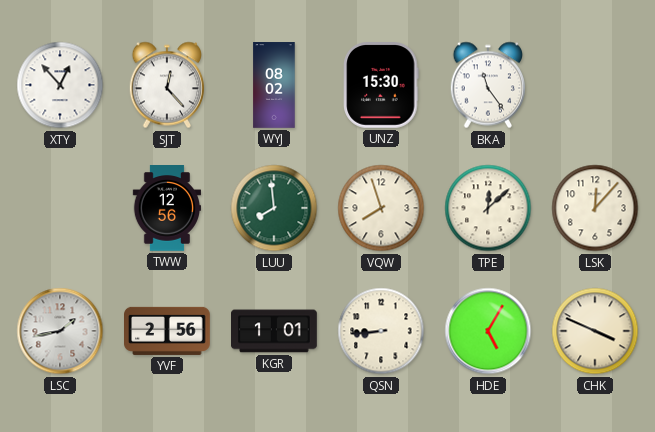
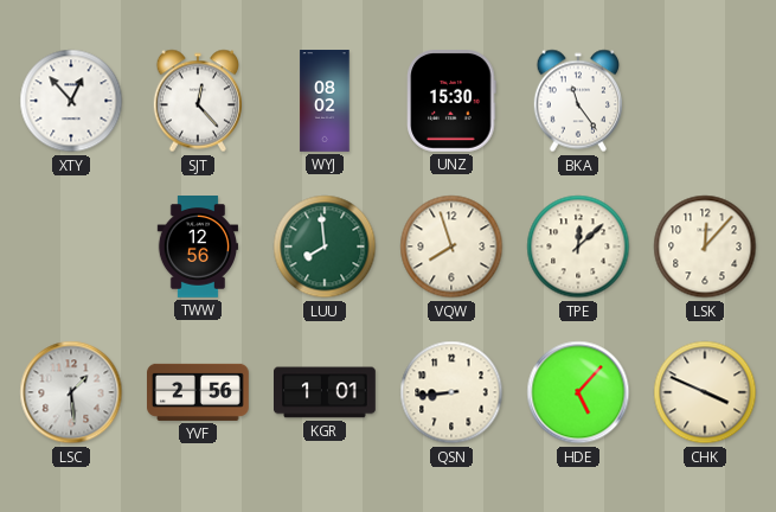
LSC: 1:43 -> 1:29 (71, 392)
HDE: 5:05 -> 5:07 (578, 392)
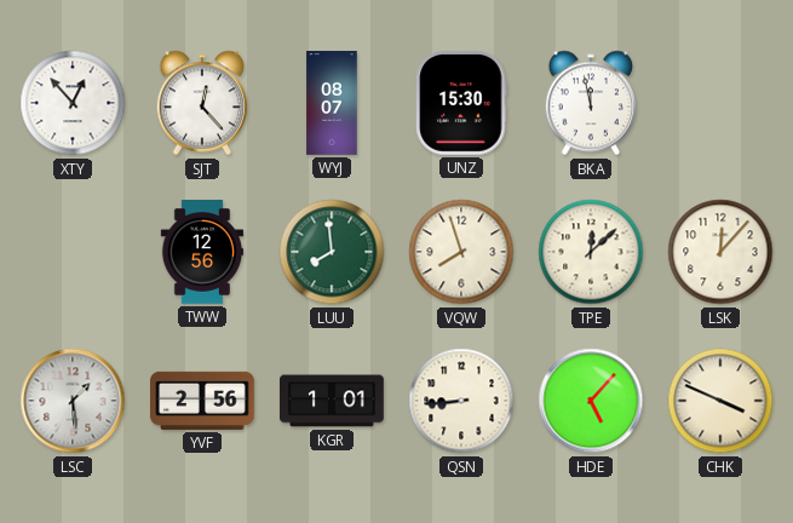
WYJ: 08:02 -> 08:07 (332, 103)
BKA: 11:24 -> 11:58 (590, 103)
